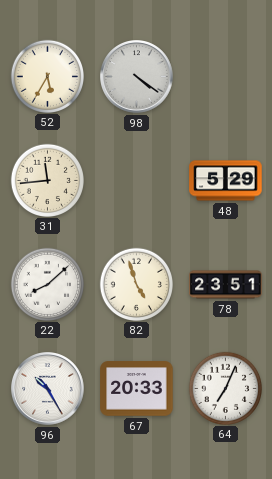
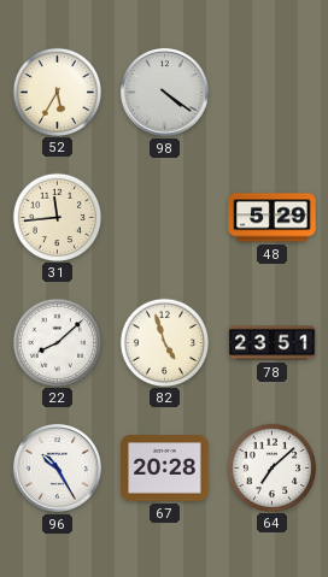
67: 20:33 -> 20:28 (165, 469)
64: 7:04 -> 7:08 (271, 467)
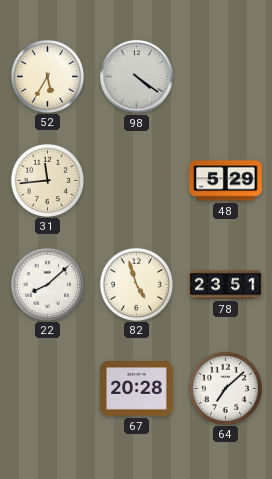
96: 10:25 -> none (58, 469)
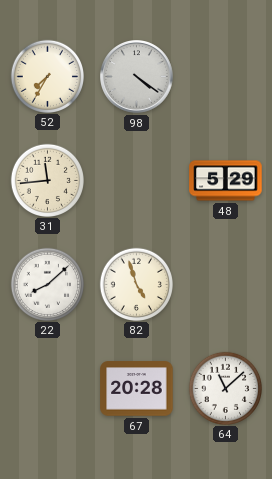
52: 5:35 -> 7:35 (47, 76)
78: 23:51 -> none (226, 285)
64: 7:08 -> 11:08 (225, 388)
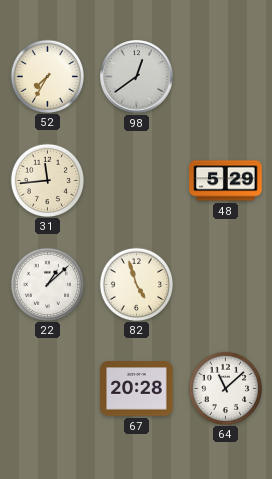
98: 4:21 -> 12:39 (137, 77)
22: 8:08 -> 1:08 (47, 284)
